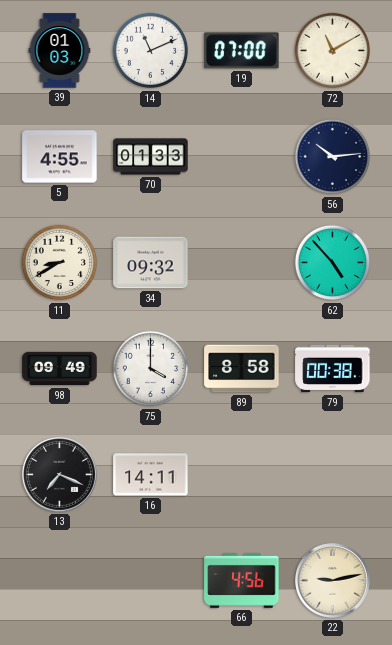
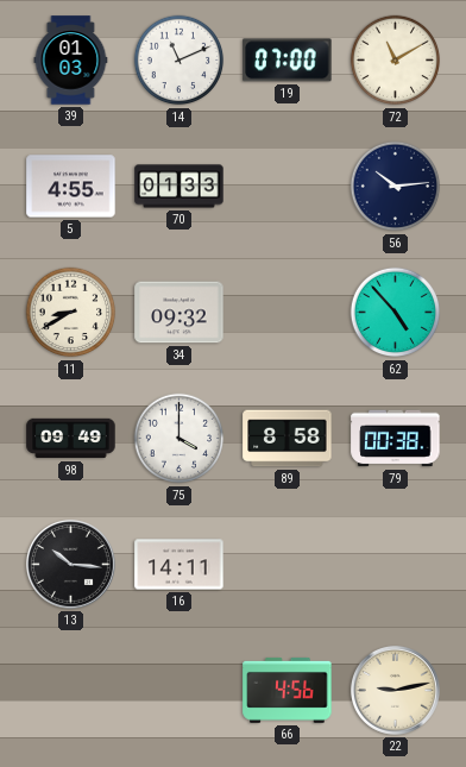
13: 7:19 -> 10:16 (70, 564)
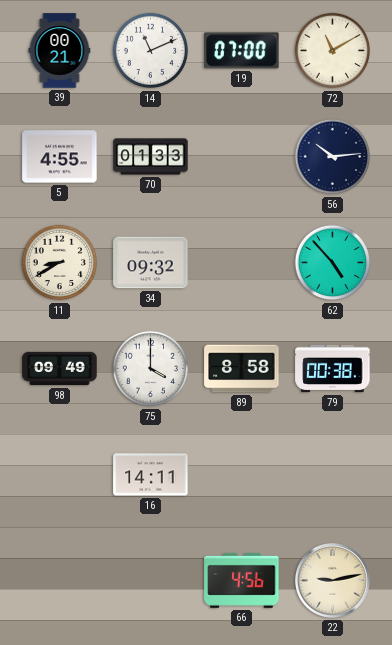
39: 01:03 -> 00:21 (60, 51)
13: 10:16 -> none (70, 564)
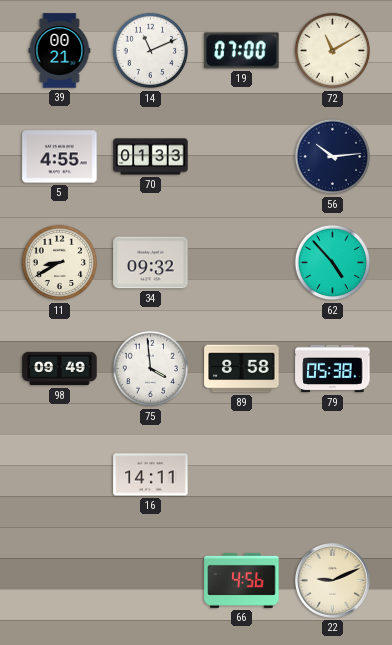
75: 4:00 -> 3:59 (151, 369)
79: 00:38 -> 05:38 (333, 369)
22: 9:13 -> 9:11 (332, 580)
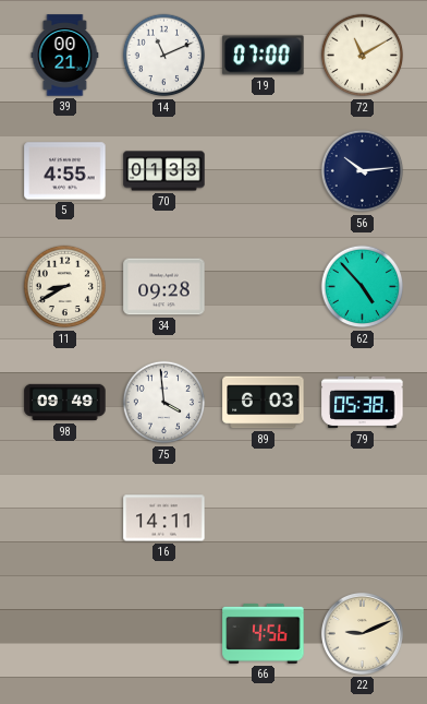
34: 09:32 -> 09:28 (164, 287)
89: 8:58 -> 6:03 (264, 403)
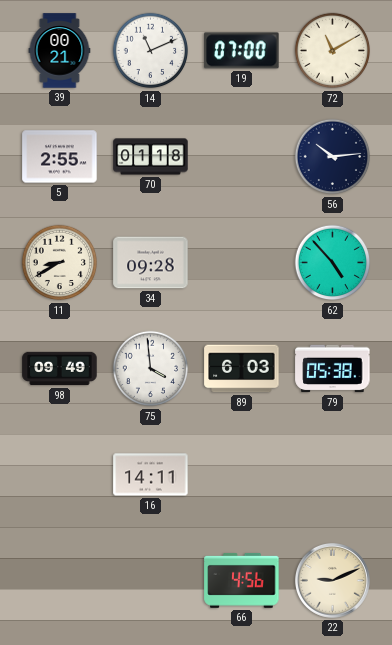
5: 4:55 -> 2:55 (60, 157)
70: 01:33 -> 01:18 (151, 157)
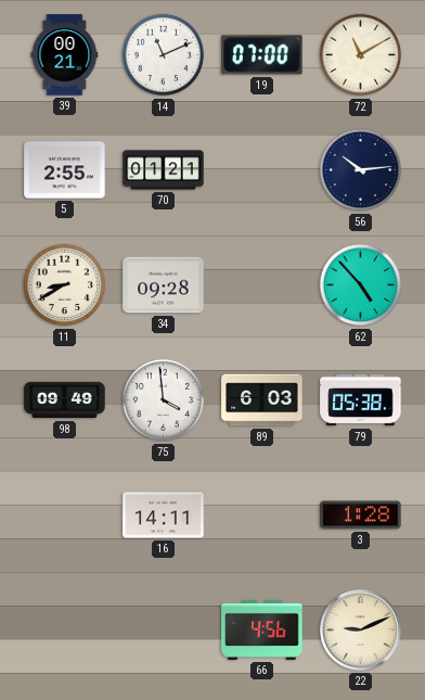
70: 01:18 -> 01:21 (164, 170)
3: none -> 1:28 (361, 516)
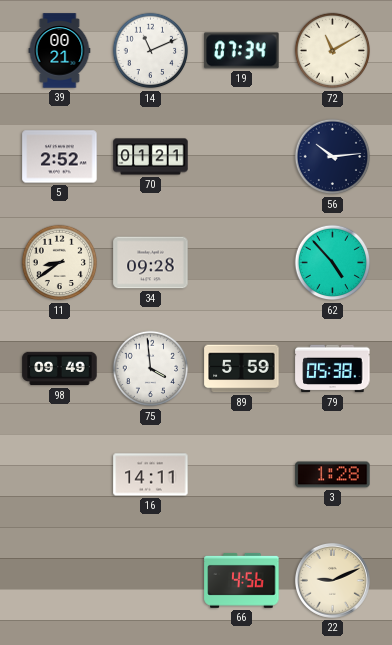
19: 07:00 -> 07:34 (242, 51)
5: 2:55 -> 2:52 (60, 157)
11: 8:40 -> 8:39 (60, 263)
89: 6:03 -> 5:59 (242, 369)
